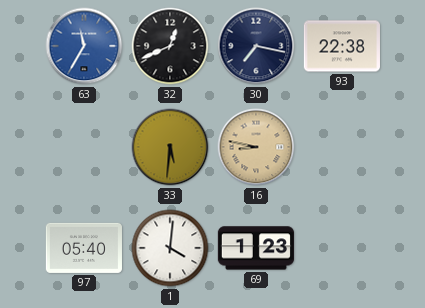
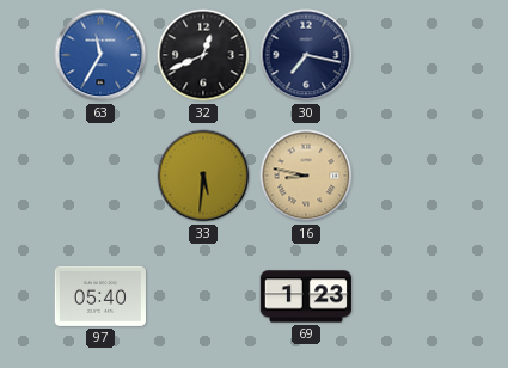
93: 22:38 -> none (342, 46)
1: 4:01 -> none (170, 248)
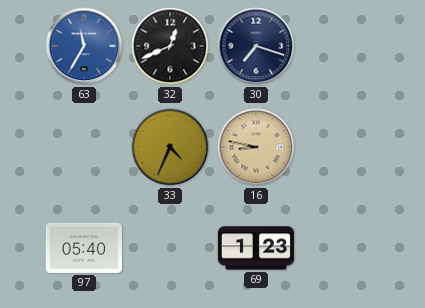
30: 7:17 -> 7:18 (256, 46)
33: 5:31 -> 4:34 (170, 147)
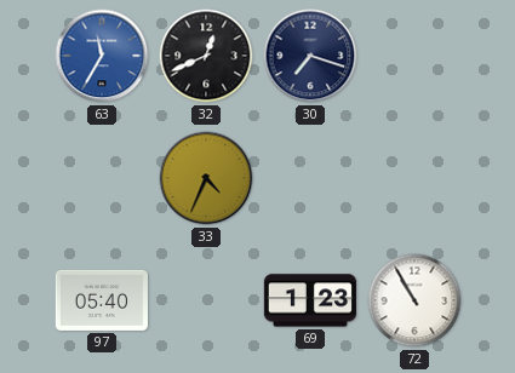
16: 8:47 -> none (256, 147)
72: none -> 10:55 (414, 300)
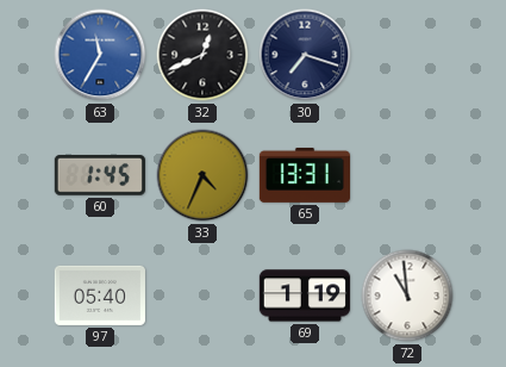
60: none -> 1:45 (100, 175)
65: none -> 13:31 (304, 175)
69: 1:23 -> 1:19 (304, 296)
72: 10:55 -> 10:59 (407, 296)
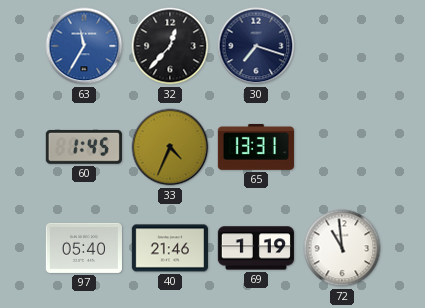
32: 12:41 -> 12:37 (170, 46)
40: none -> 21:46 (170, 248)
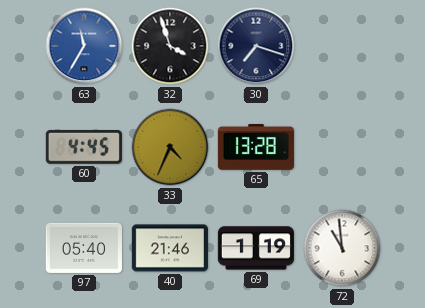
32: 12:37 -> 3:57 (170, 46)
60: 1:45 -> 4:45 (84, 147)
65: 13:31 -> 13:28 (255, 147)
